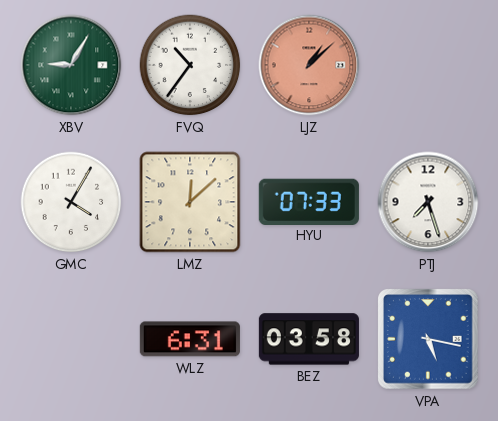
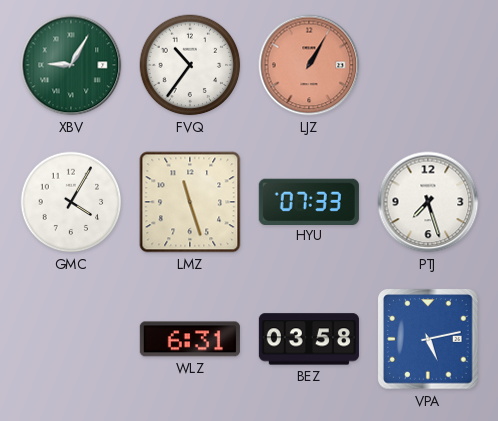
LJZ: 1:08 -> 1:05 (309, 65)
LMZ: 12:08 -> 11:27 (190, 202)
VPA: 5:17 -> 5:13 (429, 340)
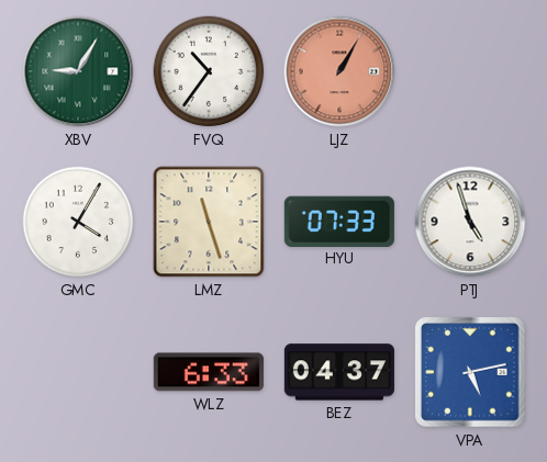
PTJ: 7:27 -> 4:57 (470, 222)
WLZ: 6:31 -> 6:33 (209, 372)
BEZ: 03:58 -> 04:37 (339, 372)
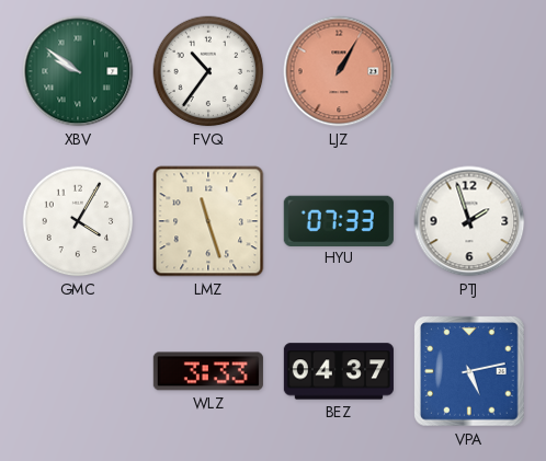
XBV: 9:05 -> 9:51 (78, 71)
PTJ: 4:57 -> 1:57 (469, 221)
WLZ: 6:33 -> 3:33 (208, 371)
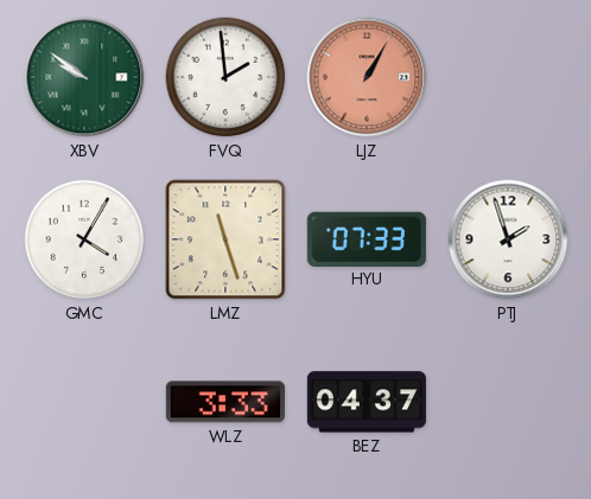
FVQ: 10:36 -> 1:59 (225, 77)
VPA: 5:13 -> none (470, 372)
